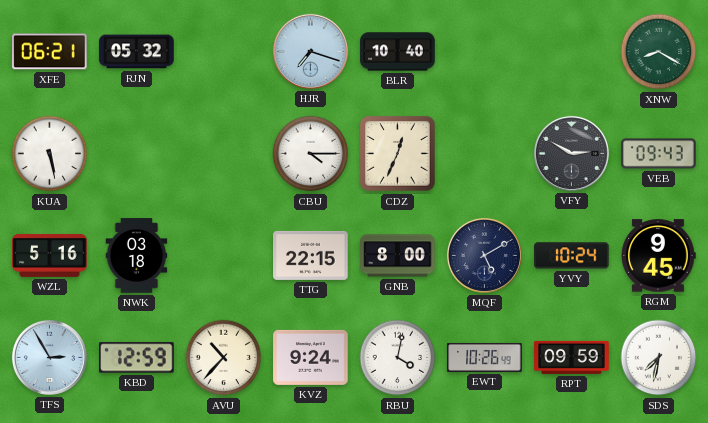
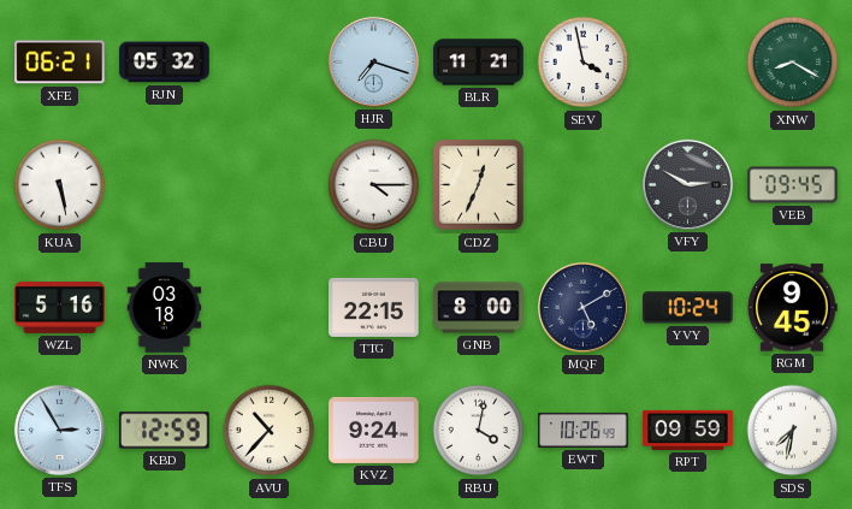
BLR: 10:40 -> 11:21 (479, 63)
SEV: none -> 3:58 (584, 63)
VEB: 09:43 -> 09:45 (793, 185)
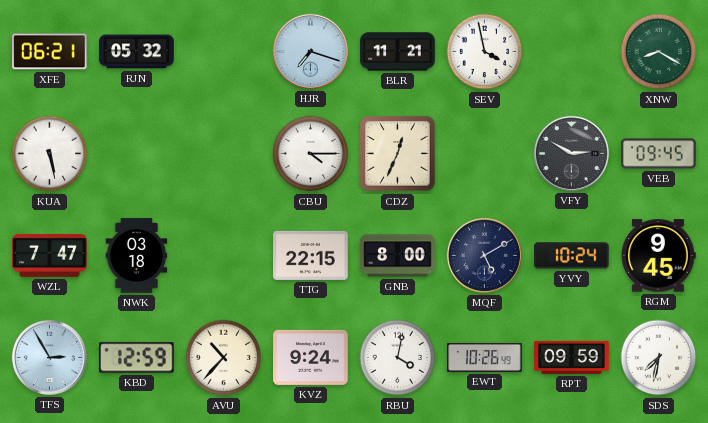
WZL: 5:16 -> 7:47 (50, 255)
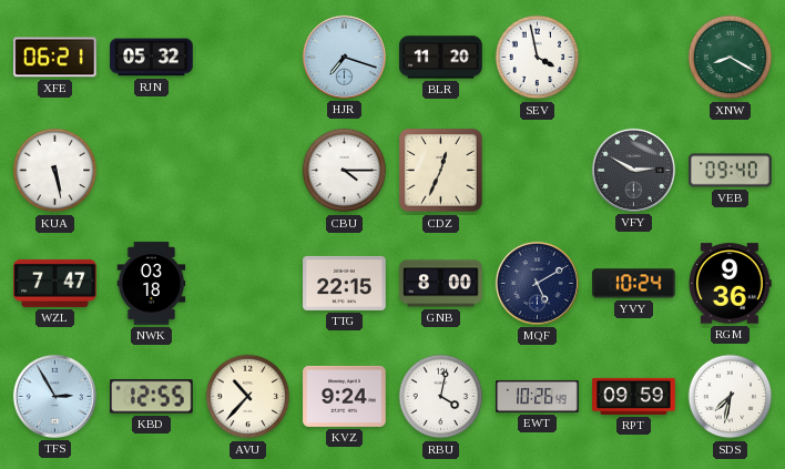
BLR: 11:21 -> 11:20 (441, 58)
VEB: 09:45 -> 09:40 (731, 171)
RGM: 9:45 -> 9:36 (730, 284)
KBD: 12:59 -> 12:55 (152, 397)
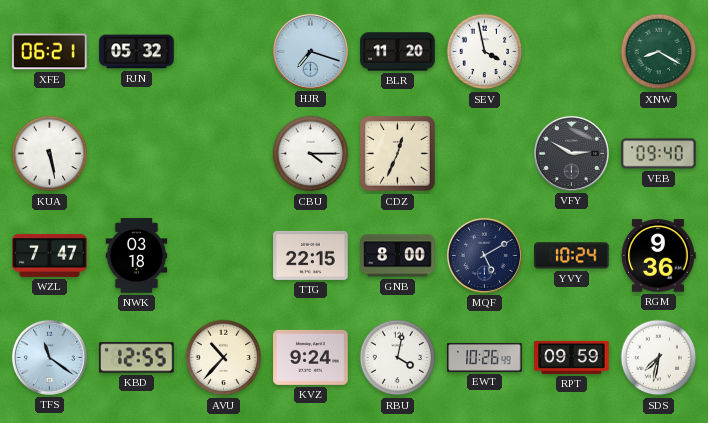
TFS: 2:55 -> 11:21 (49, 357)
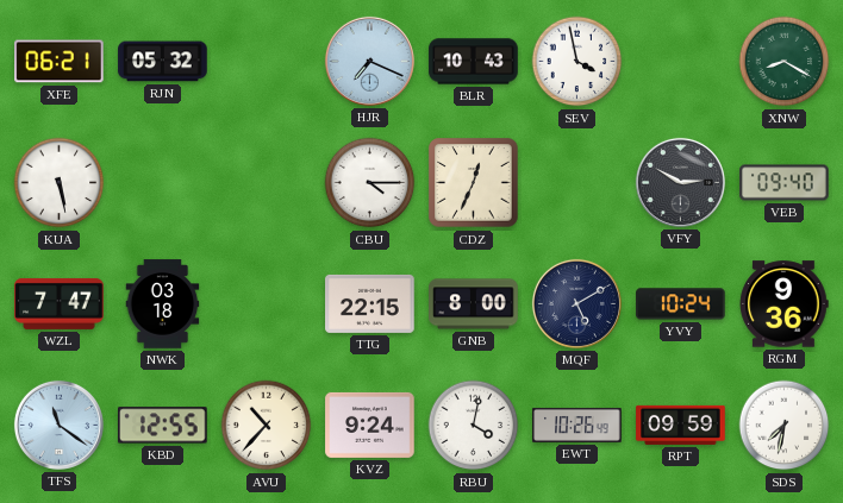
HJR: 7:18 -> 7:19 (369, 61)
BLR: 11:20 -> 10:43 (474, 62)
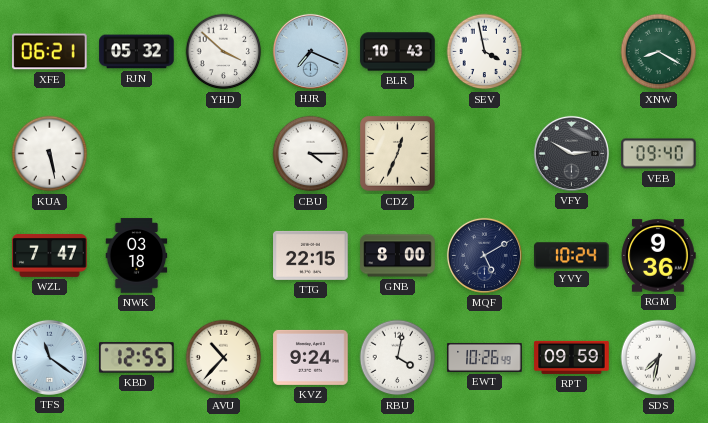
YHD: none -> 3:52 (224, 52)
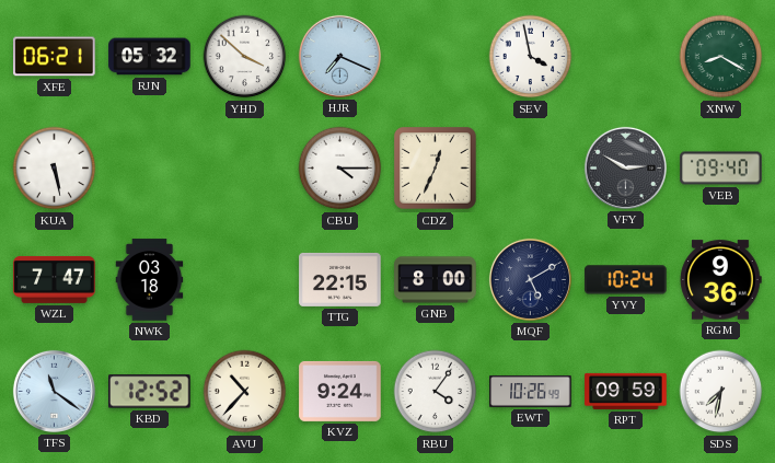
BLR: 10:43 -> none (398, 52)
KBD: 12:55 -> 12:52 (150, 392)
RBU: 4:02 -> 4:06 (436, 392)
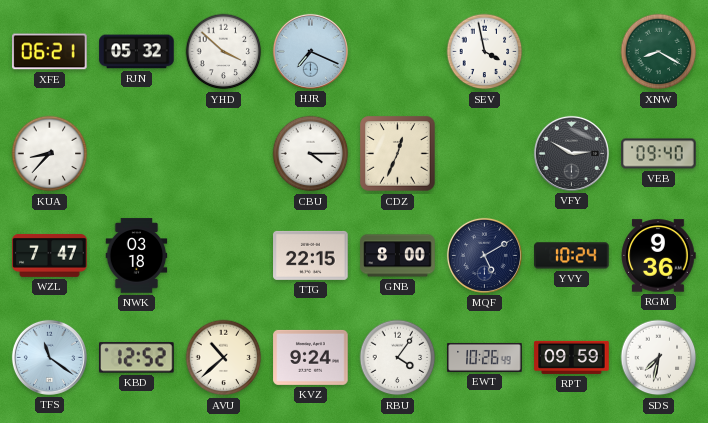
KUA: 5:28 -> 8:37 (50, 154)
AVU: 10:37 -> 10:38 (224, 358)
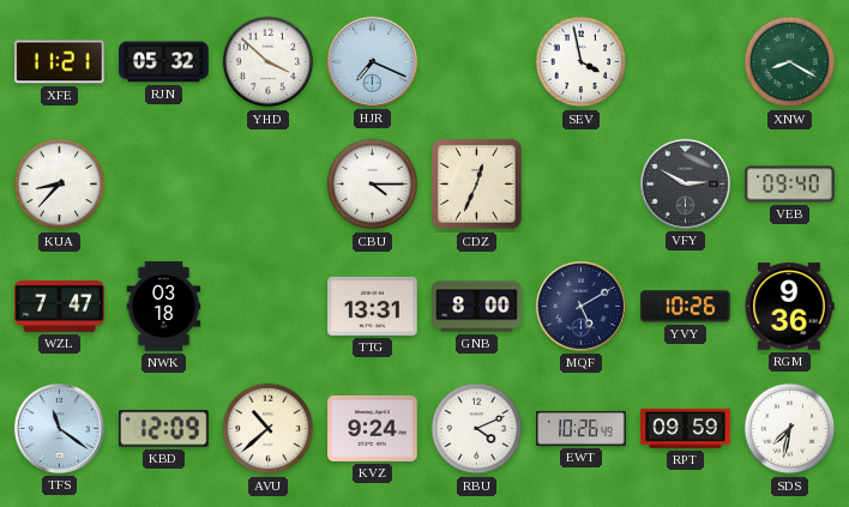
XFE: 06:21 -> 11:21 (60, 62)
TTG: 22:15 -> 13:31 (373, 306)
YVY: 10:24 -> 10:26 (686, 307)
KBD: 12:52 -> 12:09 (164, 429)
RBU: 4:06 -> 4:11 (477, 429)
